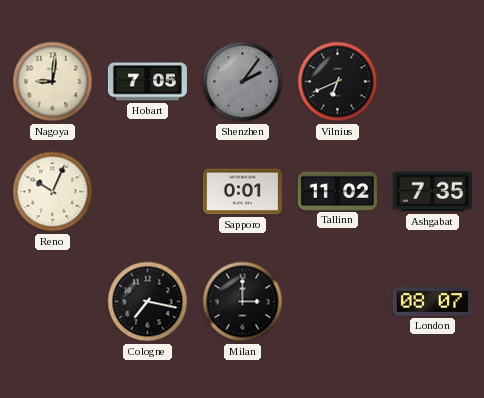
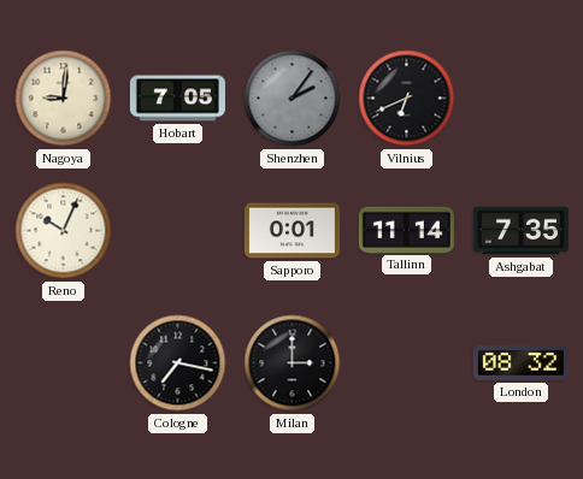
Tallinn: 11:02 -> 11:14 (406, 230)
London: 08:07 -> 08:32 (520, 363)
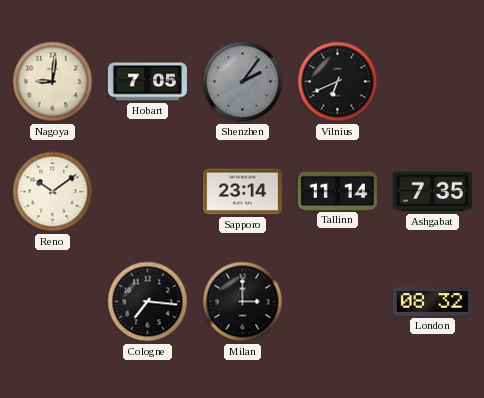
Reno: 10:04 -> 10:09 (53, 192)
Sapporo: 0:01 -> 23:14 (242, 192)
Cologne: 7:17 -> 7:16 (148, 302)
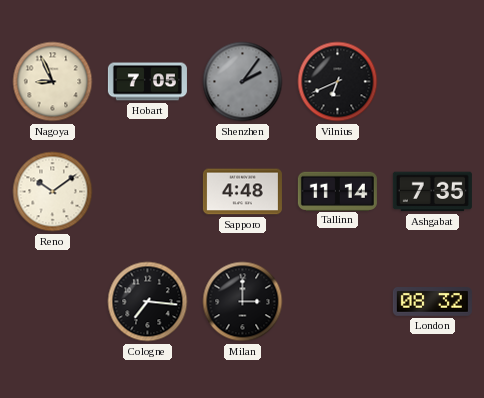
Nagoya: 9:01 -> 8:56 (53, 82)
Sapporo: 23:14 -> 4:48 (242, 192)
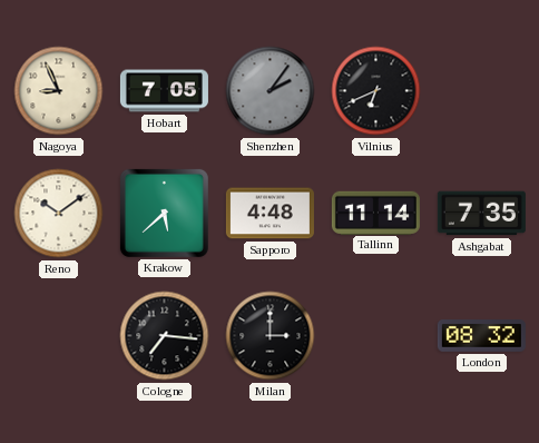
Krakow: none -> 5:38 (164, 213)
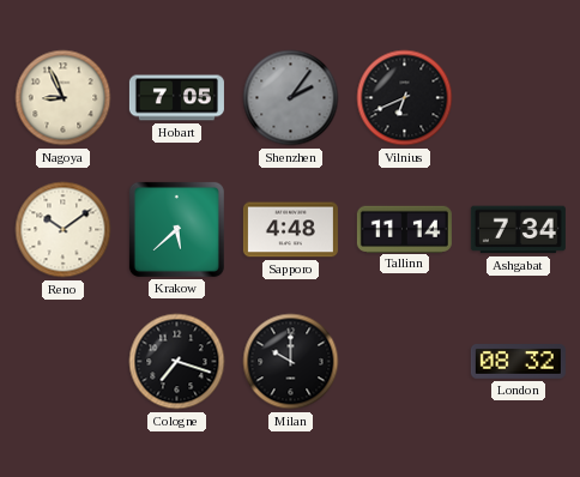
Ashgabat: 7:35 -> 7:34 (518, 230)
Cologne: 7:16 -> 7:18 (177, 362)
Milan: 3:00 -> 10:00 (291, 362)
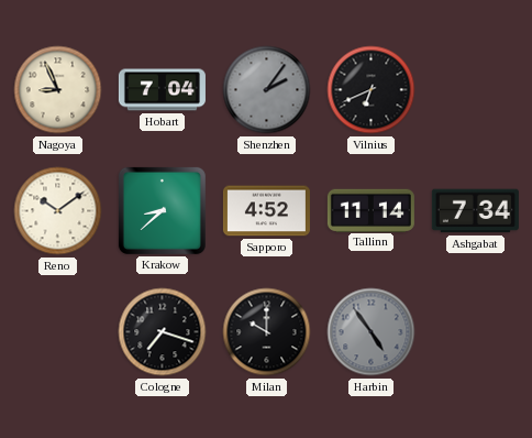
Hobart: 7:05 -> 7:04 (162, 90)
Krakow: 5:38 -> 8:38 (162, 210)
Sapporo: 4:48 -> 4:52 (266, 211)
Harbin: none -> 4:54 (372, 332)
London: 08:32 -> none (518, 362)
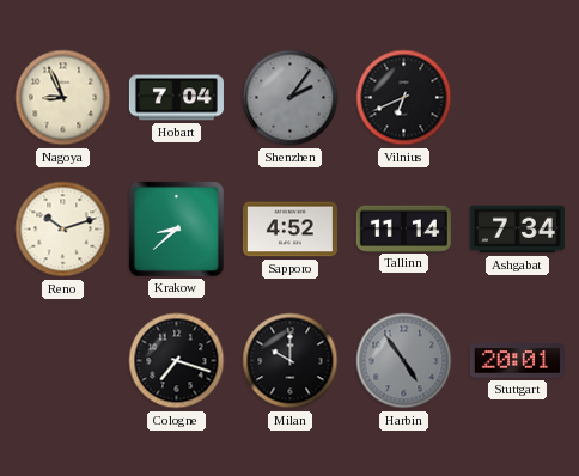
Reno: 10:09 -> 10:12 (63, 230)
Stuttgart: none -> 20:01 (517, 361)
